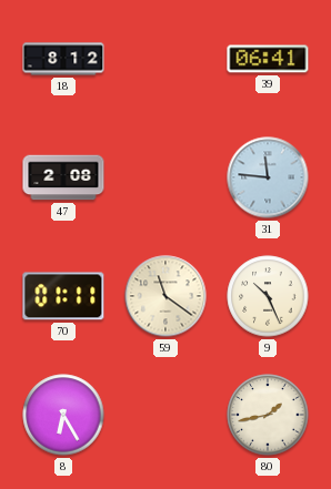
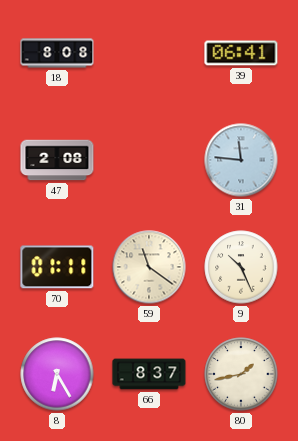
18: 8:12 -> 8:08 (57, 53)
66: none -> 8:37 (149, 374)
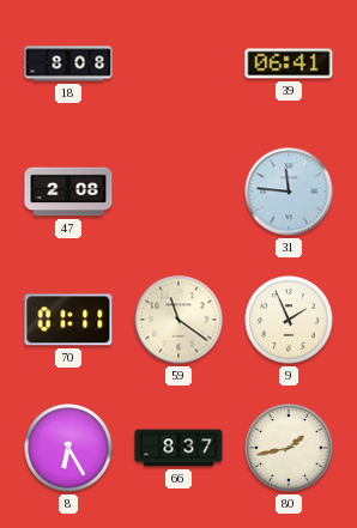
9: 10:26 -> 1:56 (289, 320)
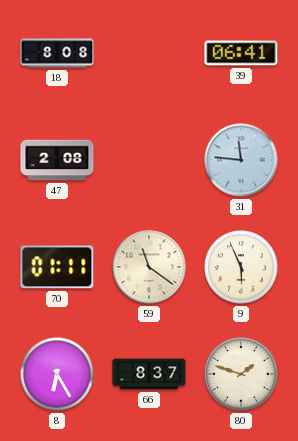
9: 1:56 -> 5:56 (241, 267)
80: 1:43 -> 1:48 (241, 374)
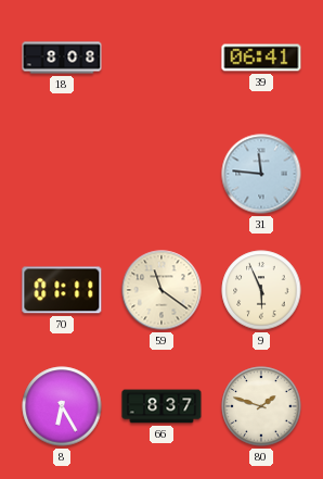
47: 2:08 -> none (57, 160)
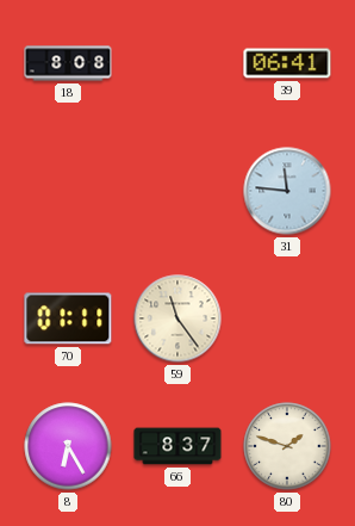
59: 11:21 -> 11:24 (177, 318)
9: 5:56 -> none (261, 290)
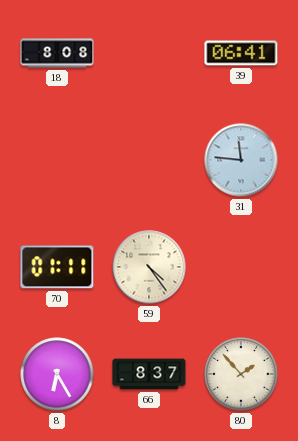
59: 11:24 -> 4:24 (149, 267)
80: 1:48 -> 1:53 (241, 374)
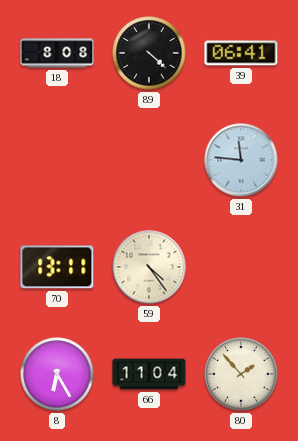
89: none -> 4:22 (149, 53)
70: 01:11 -> 13:11 (57, 267)
66: 8:37 -> 11:04 (149, 374)
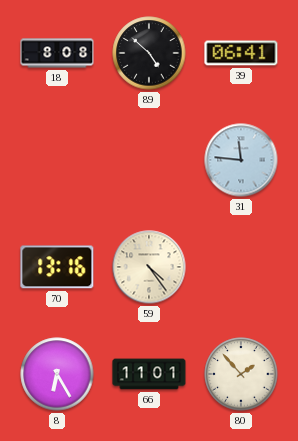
89: 4:22 -> 4:52 (149, 53)
70: 13:11 -> 13:16 (57, 267)
66: 11:04 -> 11:01 (149, 374)
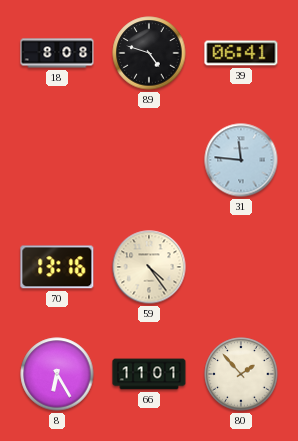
89: 4:52 -> 4:48 (149, 53)
